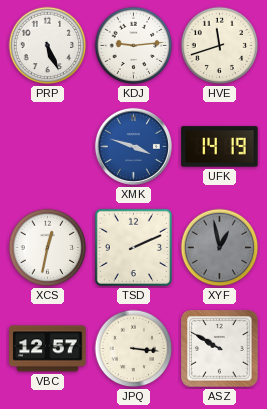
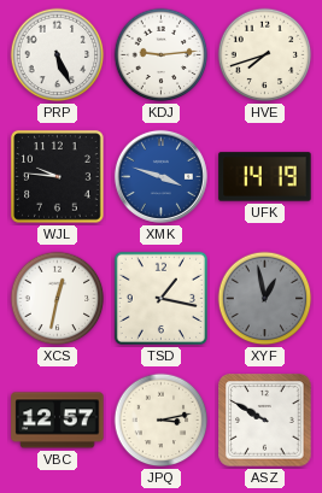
HVE: 11:42 -> 7:42 (265, 55)
WJL: none -> 9:46 (58, 177)
TSD: 2:11 -> 1:17 (160, 298)
JPQ: 3:16 -> 3:13 (162, 421)
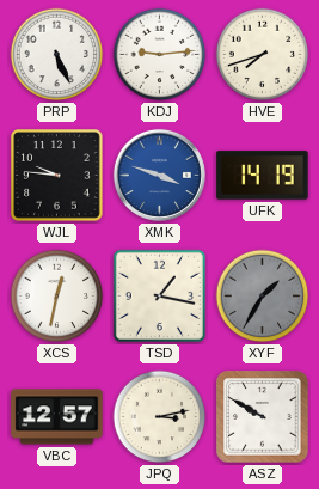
XYF: 12:58 -> 1:35 (263, 297)
